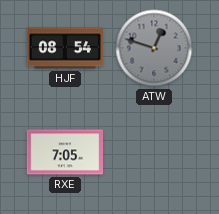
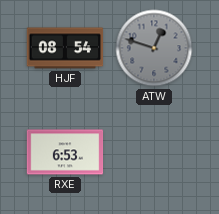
RXE: 7:05 -> 6:53 (65, 152)
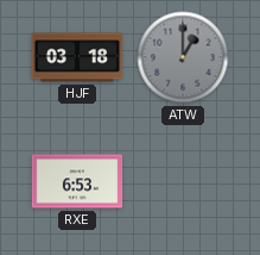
HJF: 08:54 -> 03:18 (77, 57)
ATW: 12:48 -> 1:00 (183, 57)
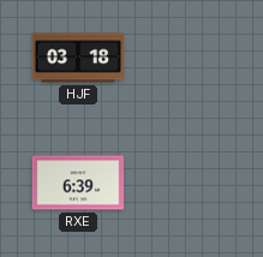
ATW: 1:00 -> none (183, 57)
RXE: 6:53 -> 6:39 (78, 183)
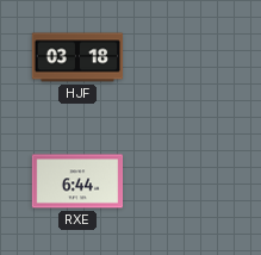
RXE: 6:39 -> 6:44 (77, 181)
